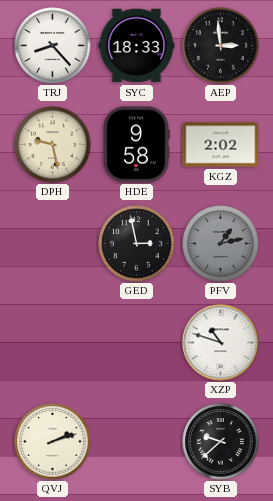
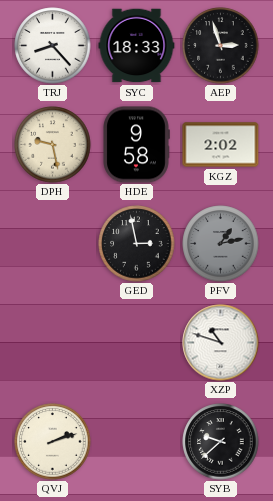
AEP: 2:59 -> 2:57 (221, 46)
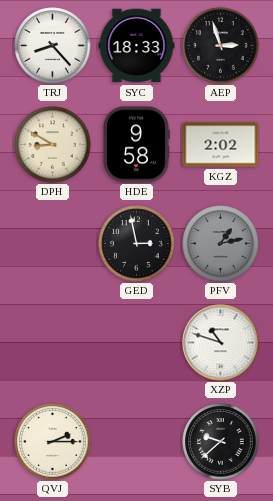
DPH: 9:28 -> 8:50 (53, 145)
QVJ: 2:12 -> 2:15 (53, 442)
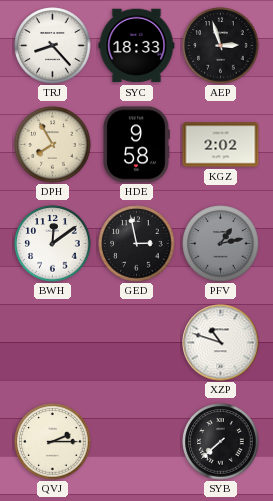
DPH: 8:50 -> 7:55 (53, 145)
BWH: none -> 12:09 (53, 244)
SYB: 9:38 -> 7:38 (221, 442)
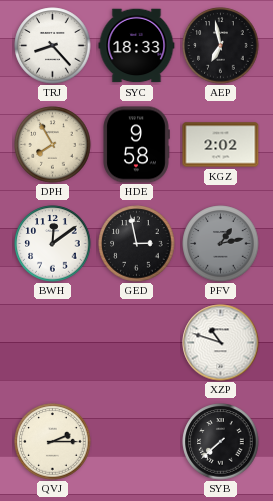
AEP: 2:57 -> 6:58 (221, 46)
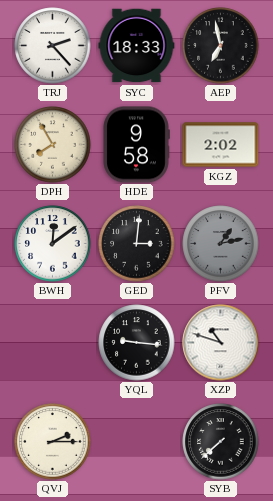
TRJ: 8:23 -> 2:23 (53, 46)
GED: 2:58 -> 3:01 (137, 244)
YQL: none -> 9:16 (137, 343)
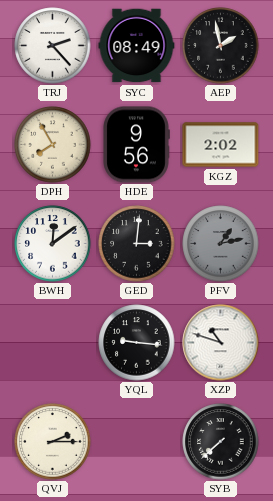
SYC: 18:33 -> 08:49 (137, 46)
AEP: 6:58 -> 1:58 (221, 46)
HDE: 9:58 -> 9:56 (136, 145)
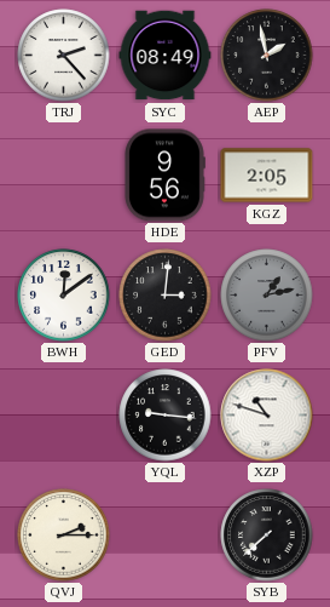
DPH: 7:55 -> none (53, 145)
KGZ: 2:02 -> 2:05 (267, 176)
